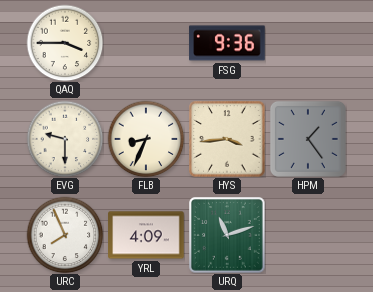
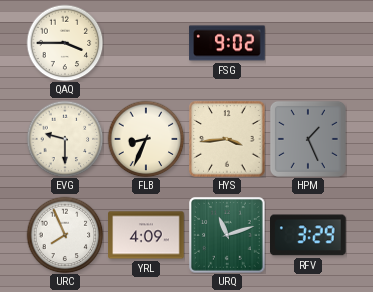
FSG: 9:36 -> 9:02 (227, 43)
HPM: 1:24 -> 1:26 (308, 139)
RFV: none -> 3:29 (309, 235)
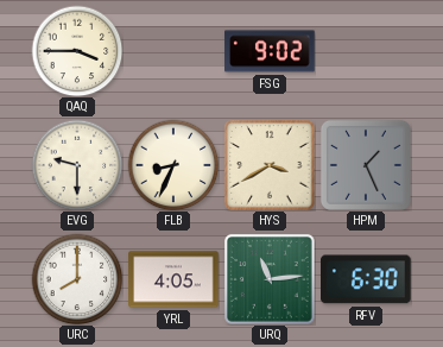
HYS: 3:44 -> 3:40 (270, 165)
URC: 7:56 -> 8:00 (77, 279)
YRL: 4:09 -> 4:05 (173, 279)
URQ: 11:12 -> 11:14 (270, 279)
RFV: 3:29 -> 6:30 (367, 279)
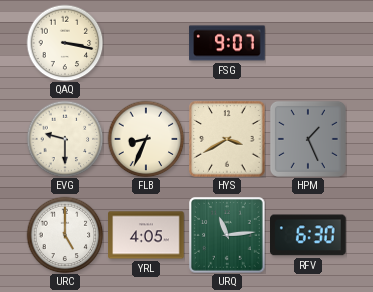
QAQ: 3:45 -> 3:17 (65, 43)
FSG: 9:02 -> 9:07 (227, 43)
URC: 8:00 -> 5:00 (65, 235)
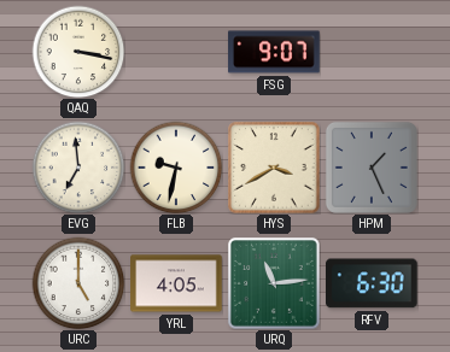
EVG: 9:30 -> 6:59 (78, 168)
FLB: 8:34 -> 9:32 (176, 168)
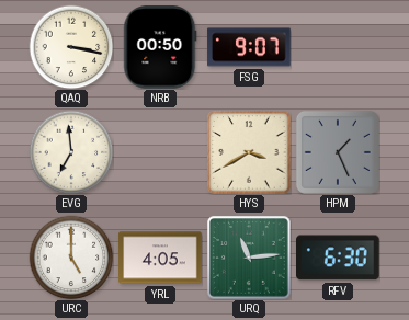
NRB: none -> 00:50 (160, 47)
FLB: 9:32 -> none (176, 168)
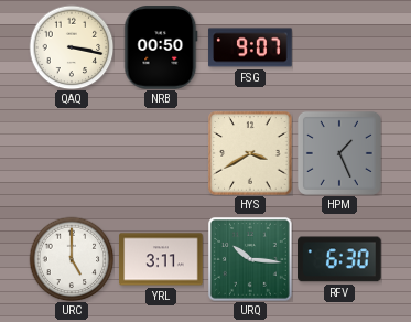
EVG: 6:59 -> none (71, 152)
YRL: 4:05 -> 3:11 (161, 259)
URQ: 11:14 -> 10:16 (250, 259)
